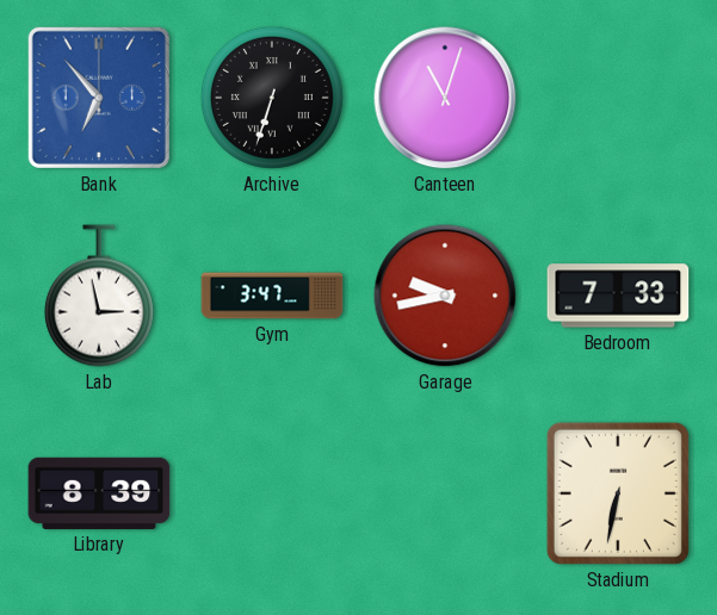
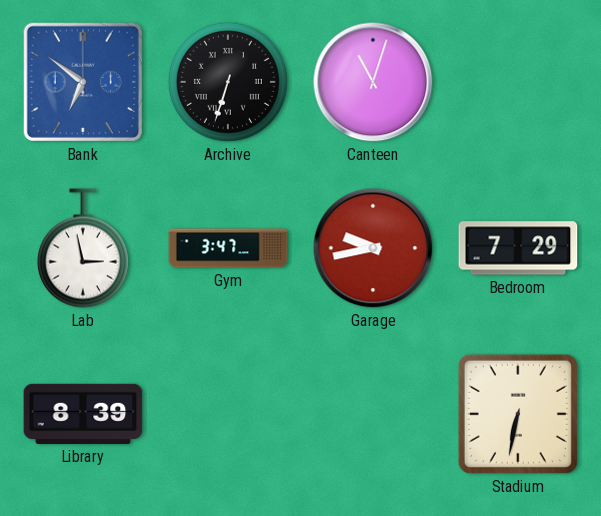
Bank: 6:53 -> 6:51 (83, 82)
Bedroom: 7:33 -> 7:29 (518, 248)
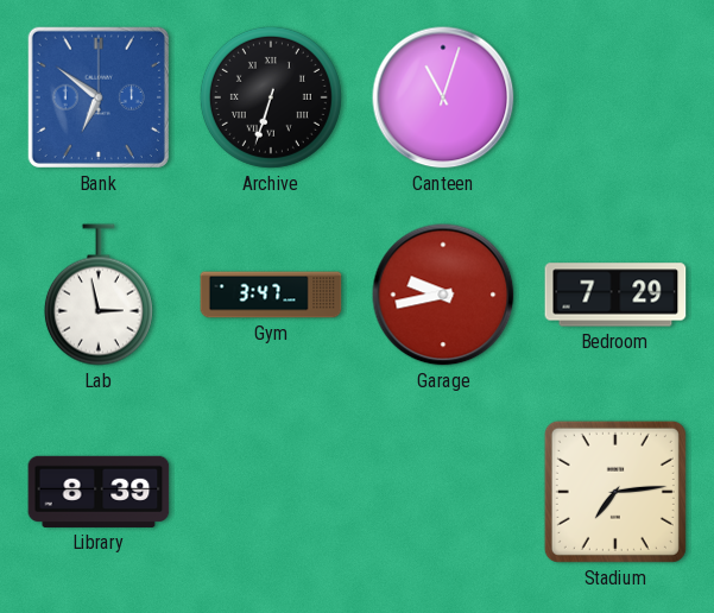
Stadium: 6:32 -> 7:14 (615, 492)
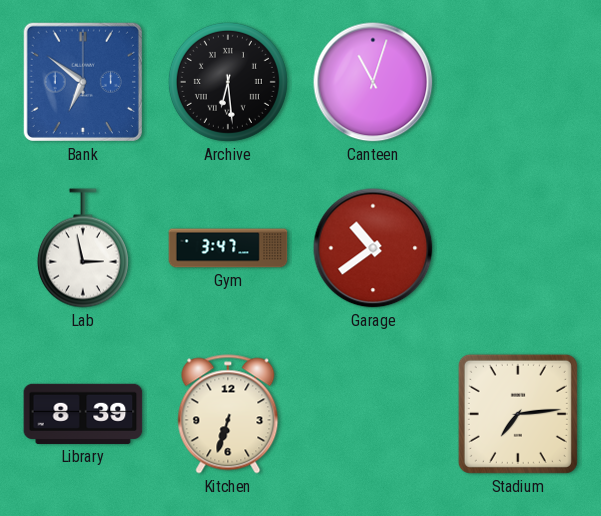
Archive: 6:33 -> 6:29 (228, 82)
Garage: 9:43 -> 10:39 (373, 248)
Bedroom: 7:29 -> none (615, 295)
Kitchen: none -> 6:33 (228, 414)
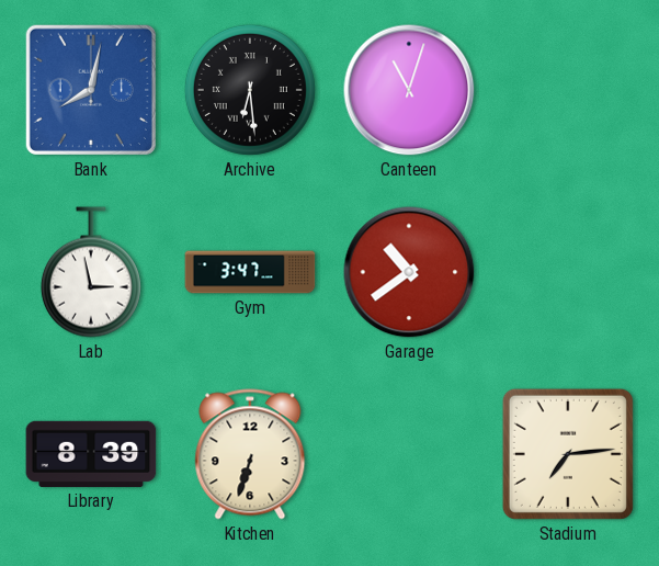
Bank: 6:51 -> 8:02 (91, 90)
